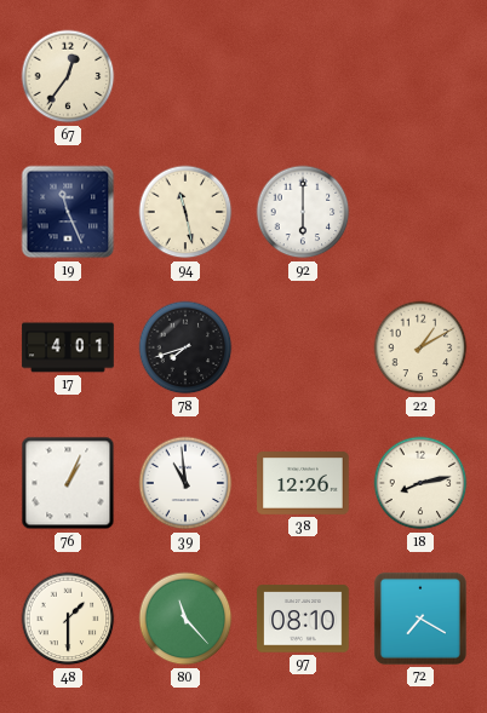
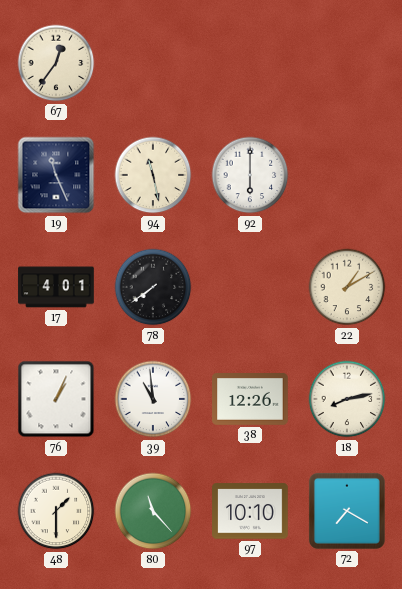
78: 7:42 -> 7:39 (153, 287)
97: 08:10 -> 10:10 (250, 511)
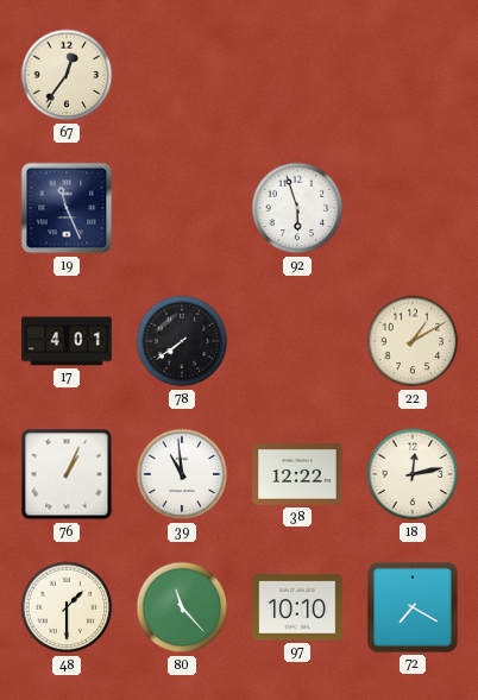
94: 11:28 -> none (153, 175)
92: 6:00 -> 5:57 (297, 208)
38: 12:26 -> 12:22 (297, 475)
18: 8:13 -> 12:13 (413, 474)
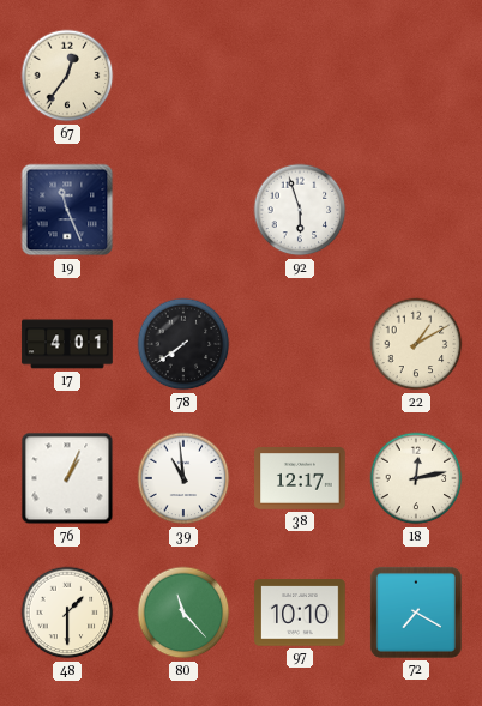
38: 12:22 -> 12:17 (300, 479)
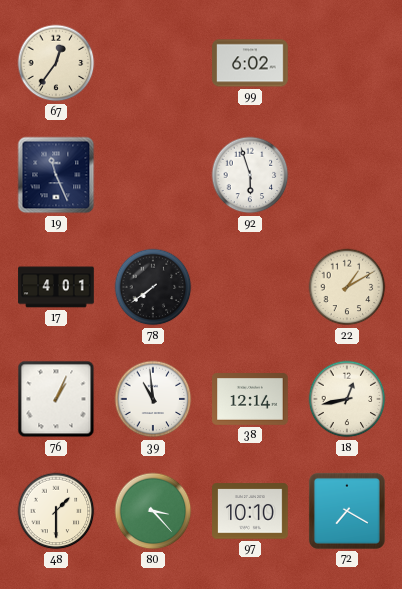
99: none -> 6:02 (250, 63)
38: 12:17 -> 12:14 (250, 400)
18: 12:13 -> 12:43 (347, 399)
80: 11:23 -> 3:23 (153, 511)
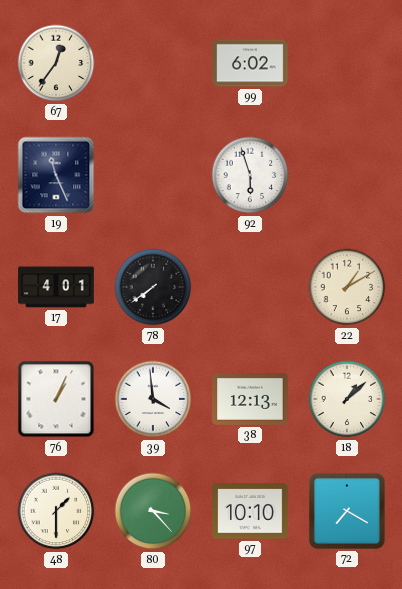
39: 10:59 -> 3:59 (153, 399)
38: 12:14 -> 12:13 (250, 400)
18: 12:43 -> 1:08 (347, 399)
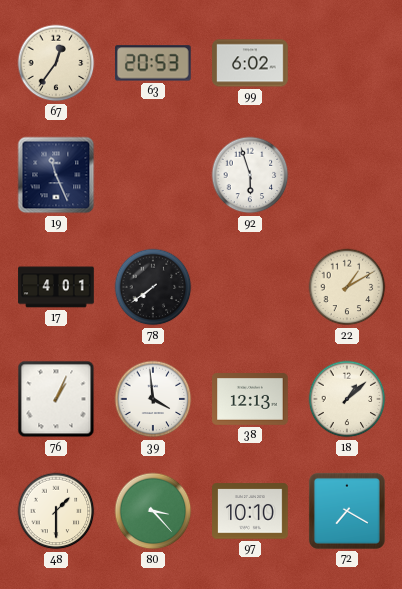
63: none -> 20:53 (154, 63)
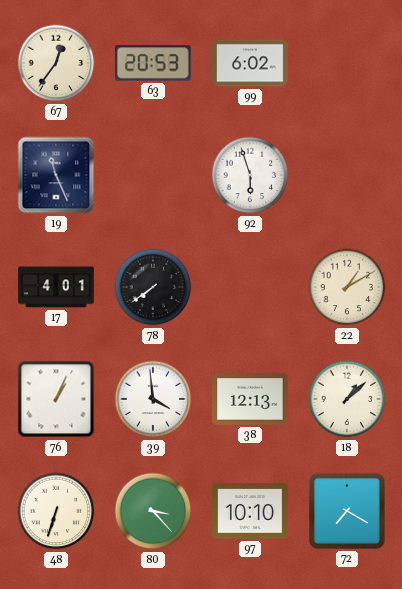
48: 1:30 -> 6:33 (56, 511)
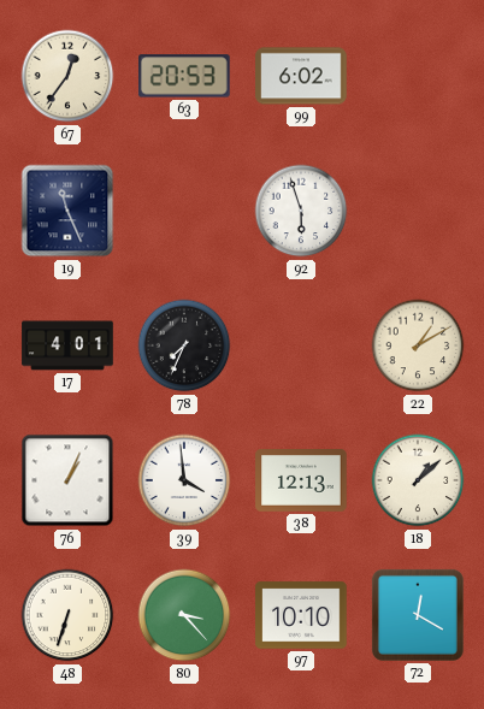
78: 7:39 -> 7:34 (184, 345)
72: 7:20 -> 12:20 (418, 615)
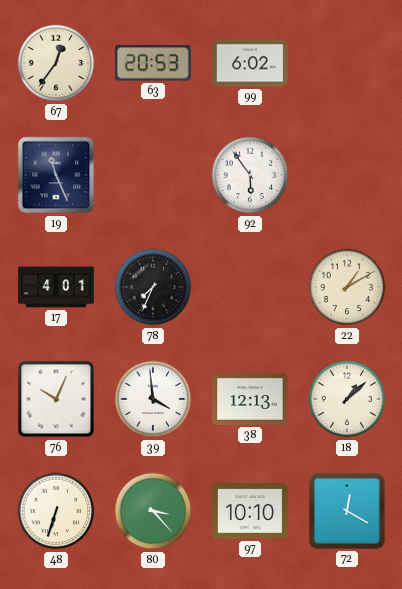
92: 5:57 -> 5:54 (250, 175)
76: 1:04 -> 10:04 (56, 399)
